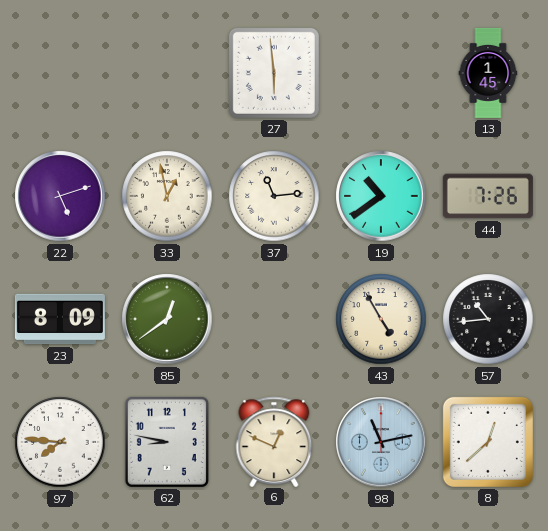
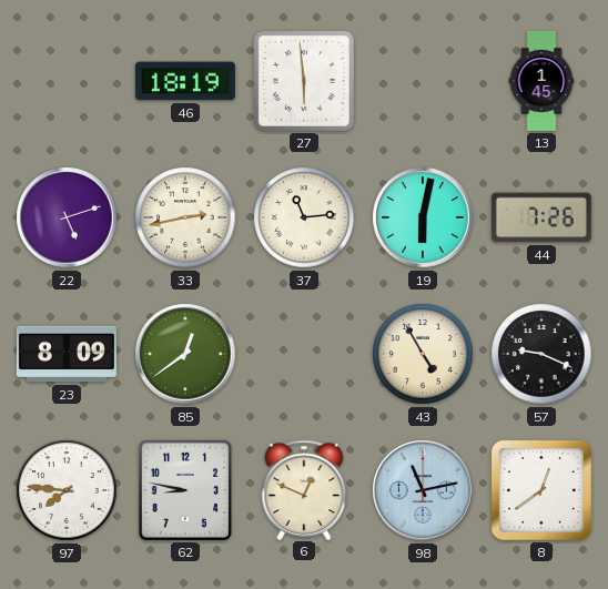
46: none -> 18:19 (185, 81)
33: 12:58 -> 2:43 (185, 217)
19: 10:39 -> 6:02 (423, 217)
57: 10:44 -> 9:19 (541, 354)
8: 12:38 -> 12:39 (541, 490)
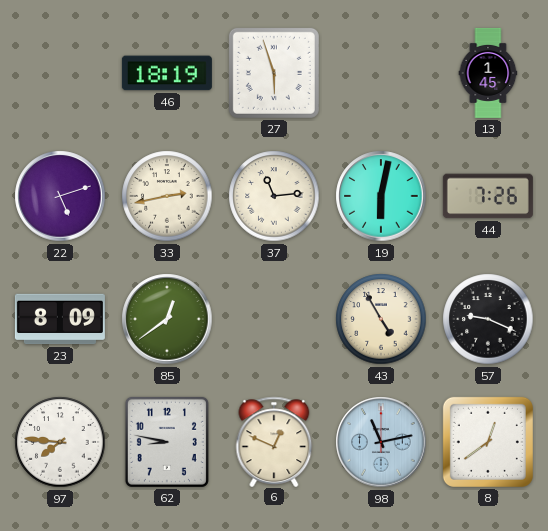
27: 5:59 -> 5:57 (274, 73)
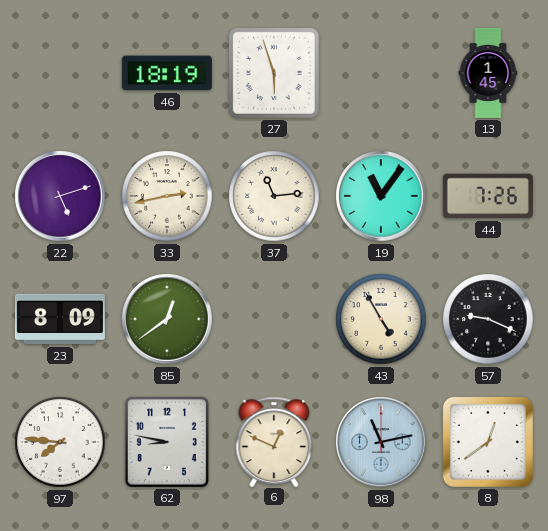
19: 6:02 -> 11:06 (381, 196)
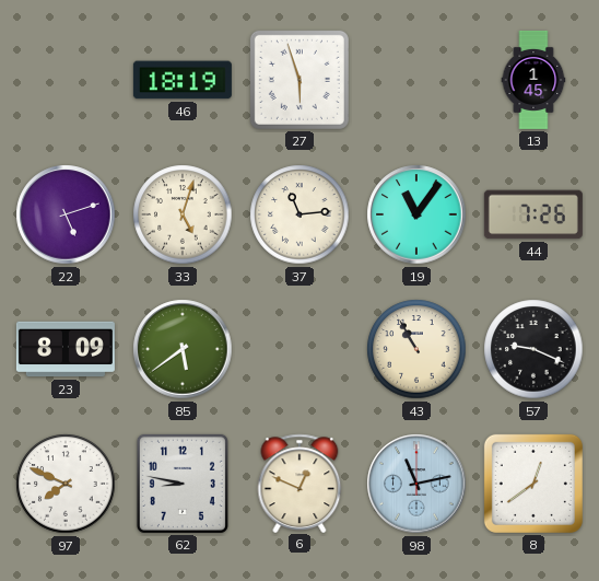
33: 2:43 -> 5:03 (183, 214)
85: 12:39 -> 5:39 (183, 349)
43: 4:55 -> 10:55 (416, 349)
97: 7:46 -> 7:49 (66, 484)
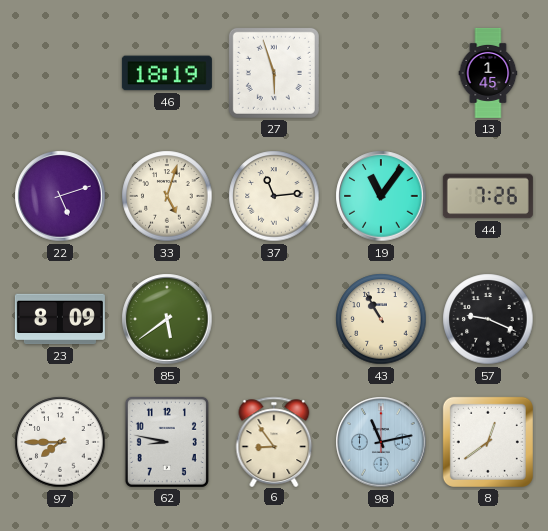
97: 7:49 -> 7:45 (60, 442)
6: 12:49 -> 8:54 (274, 441)
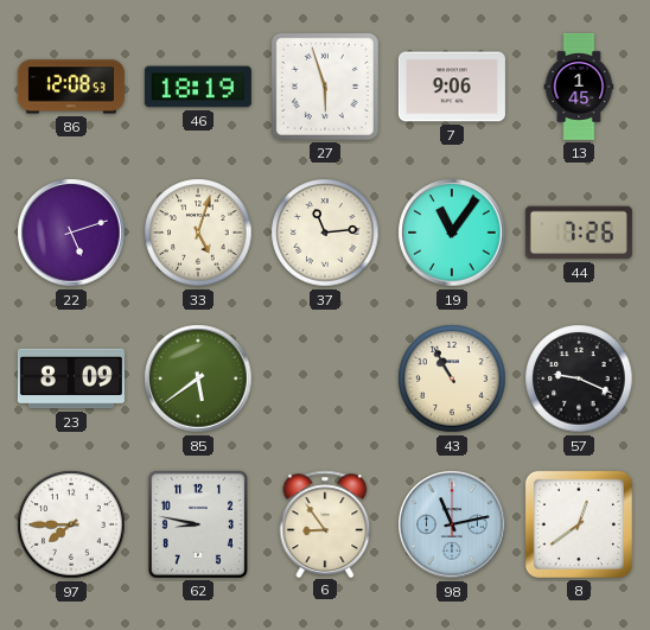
86: none -> 12:08 (71, 87)
7: none -> 9:06 (452, 87)
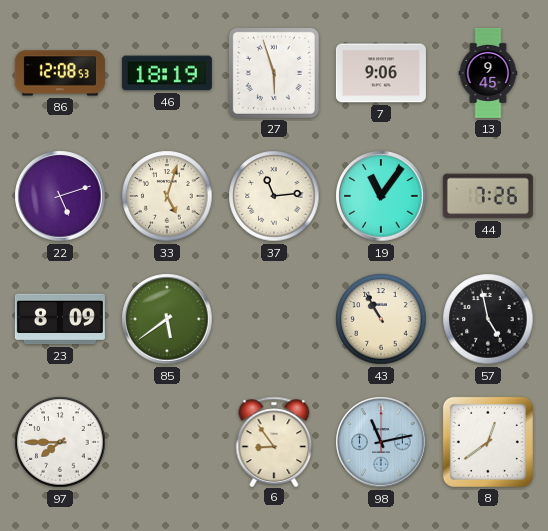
13: 1:45 -> 9:45 (488, 73)
57: 9:19 -> 4:58 (488, 319)
62: 8:47 -> none (198, 524)
